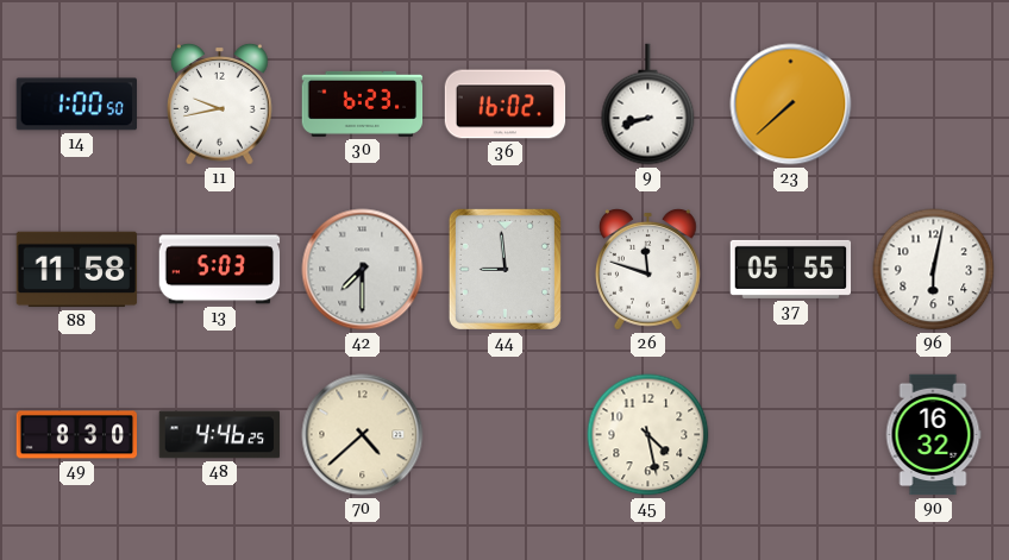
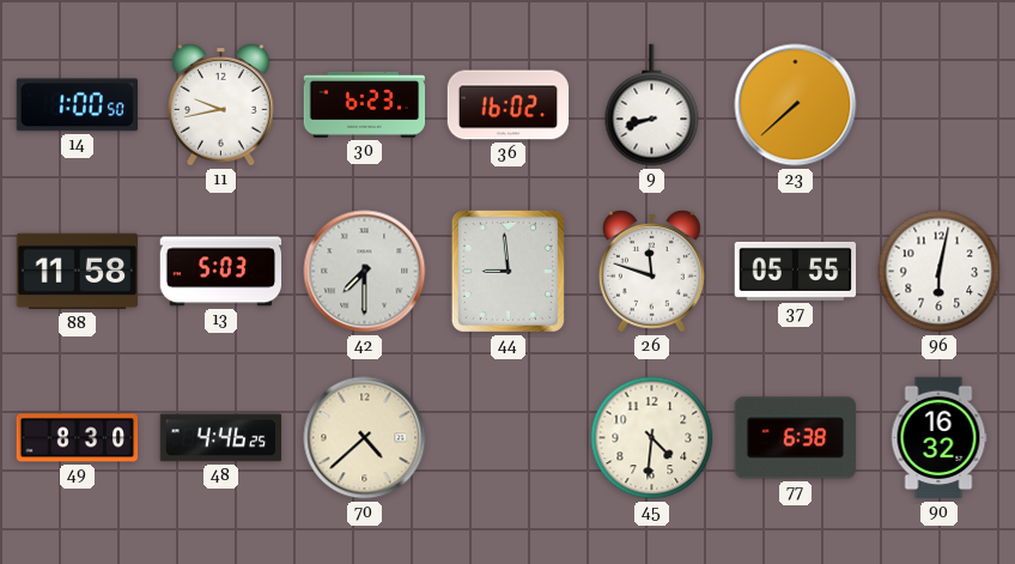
45: 4:28 -> 4:31 (652, 438)
77: none -> 6:38 (795, 438)
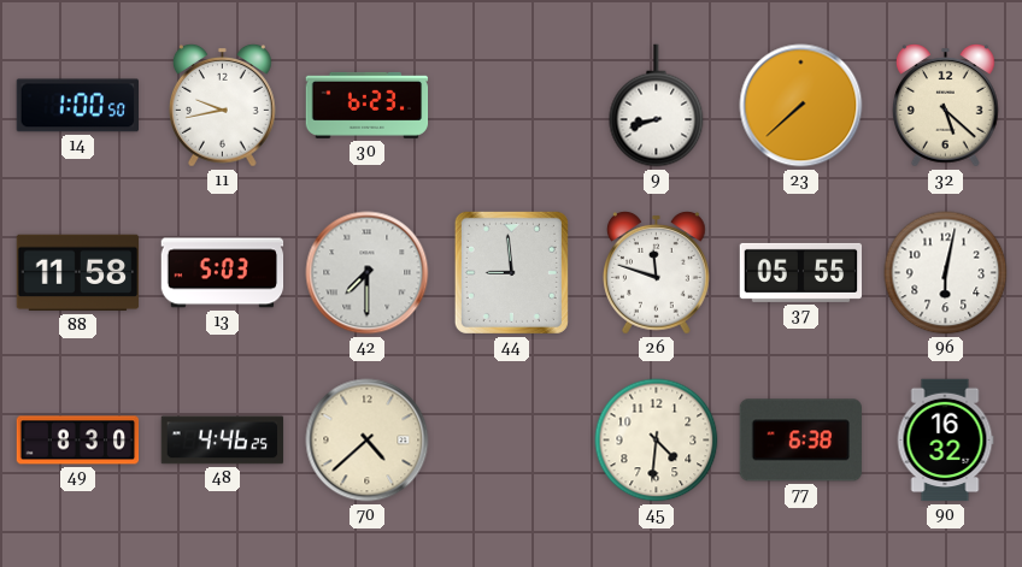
36: 16:02 -> none (509, 105)
32: none -> 5:22 (946, 106)
